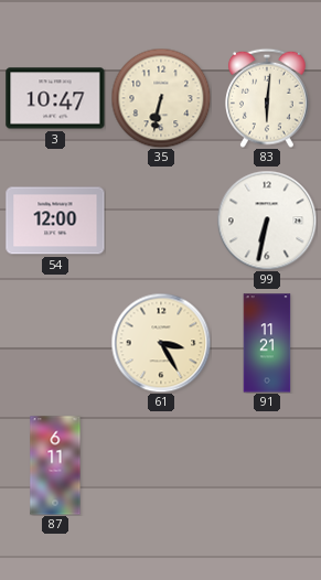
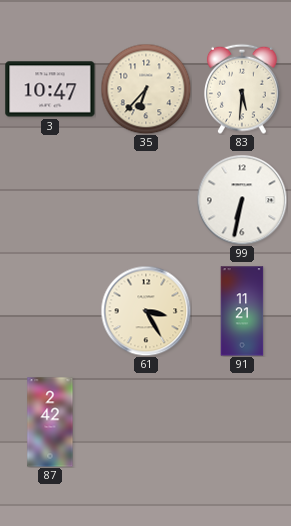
35: 6:32 -> 6:37 (146, 89)
83: 6:01 -> 5:31 (243, 89)
54: 12:00 -> none (55, 221)
87: 6:11 -> 2:42 (50, 422)
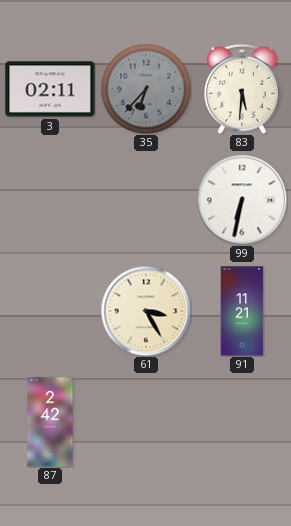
3: 10:47 -> 02:11 (50, 89)
35 dial: cream -> grey (146, 89)
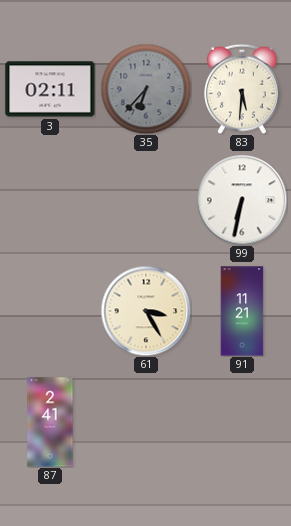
87: 2:42 -> 2:41 (50, 422)
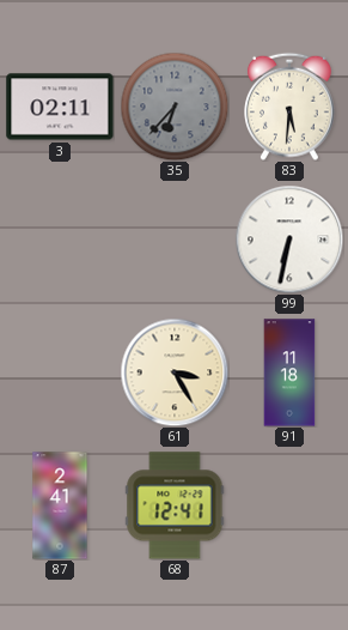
91: 11:21 -> 11:18 (289, 372)
68: none -> 12:41 (175, 505)
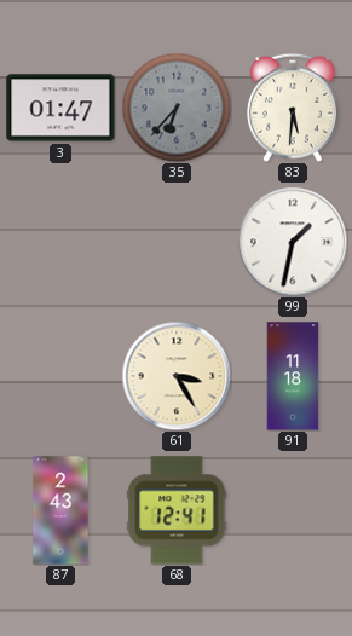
3: 02:11 -> 01:47 (60, 108)
99: 6:32 -> 1:32 (293, 242)
87: 2:41 -> 2:43 (60, 510)
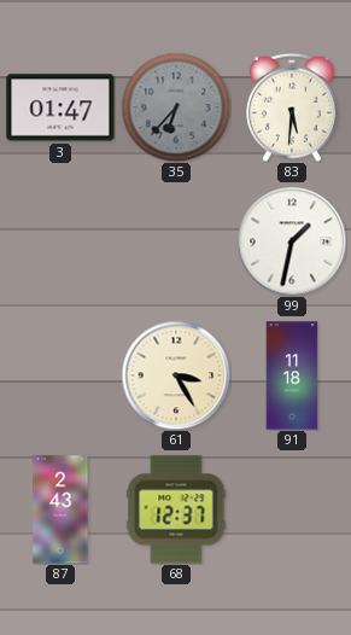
68: 12:41 -> 12:37 (176, 509)
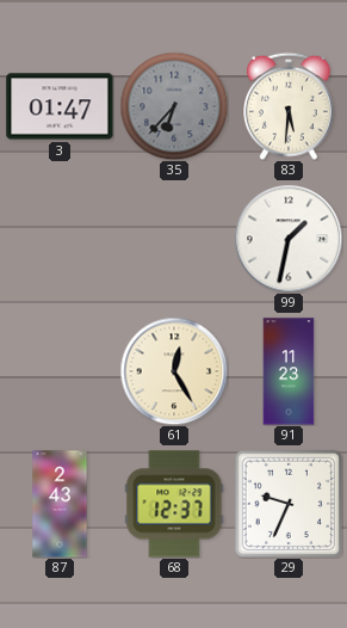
61: 3:25 -> 12:25 (174, 371)
91: 11:18 -> 11:23 (289, 371)
29: none -> 9:34 (287, 503)
